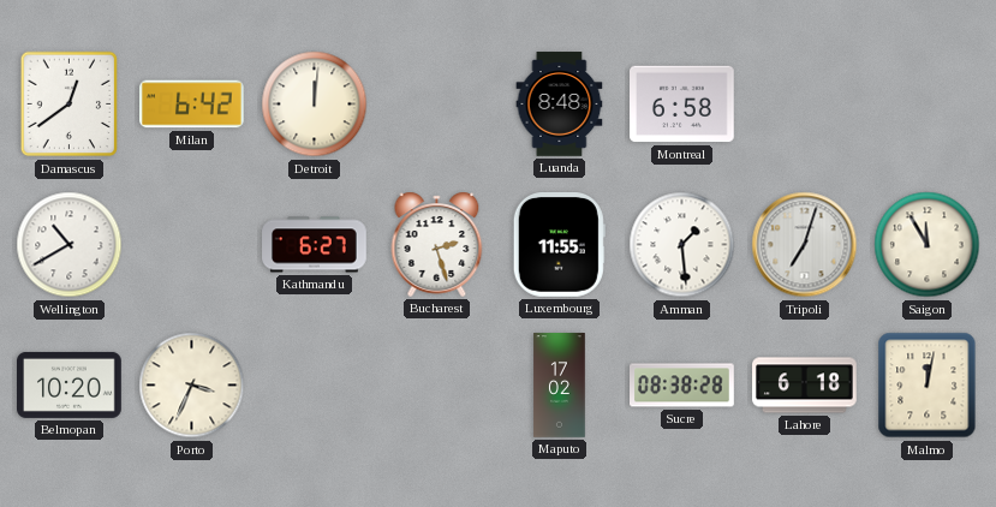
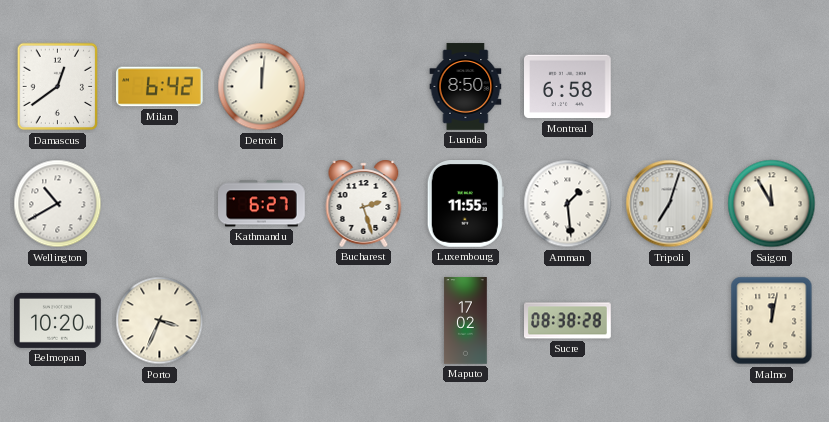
Luanda: 8:48 -> 8:50 (466, 87)
Lahore: 6:18 -> none (805, 386)
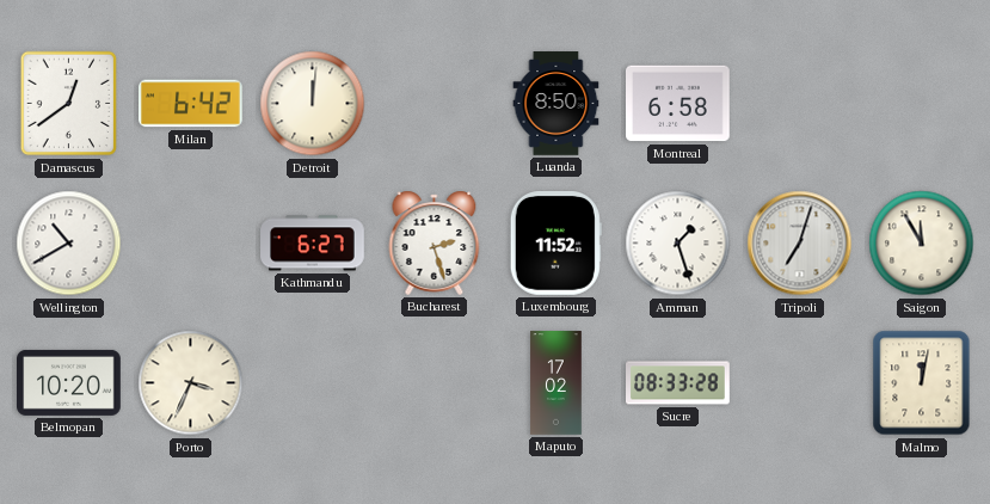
Luxembourg: 11:55 -> 11:52 (555, 244)
Amman: 1:29 -> 1:27 (678, 244)
Sucre: 08:38 -> 08:33 (678, 383)
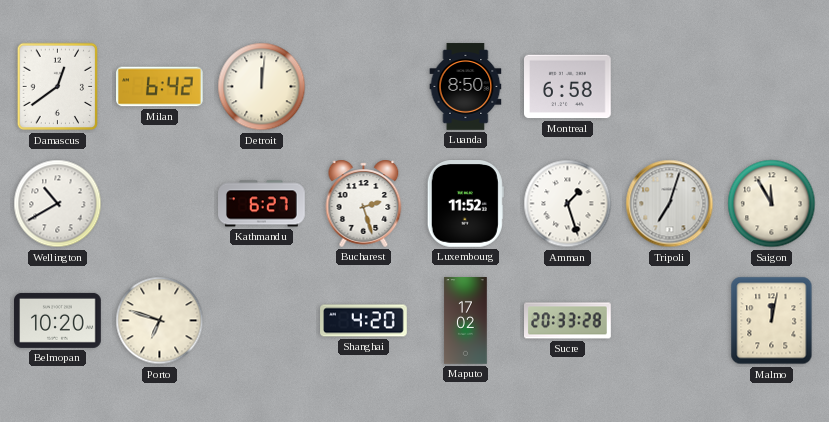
Porto: 3:34 -> 6:48 (160, 321)
Shanghai: none -> 4:20 (364, 321)
Sucre: 08:33 -> 20:33 (568, 321)
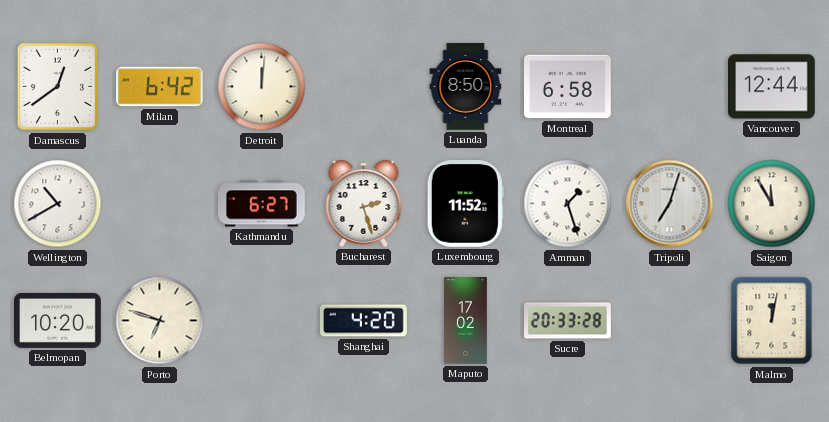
Vancouver: none -> 12:44 (772, 87)
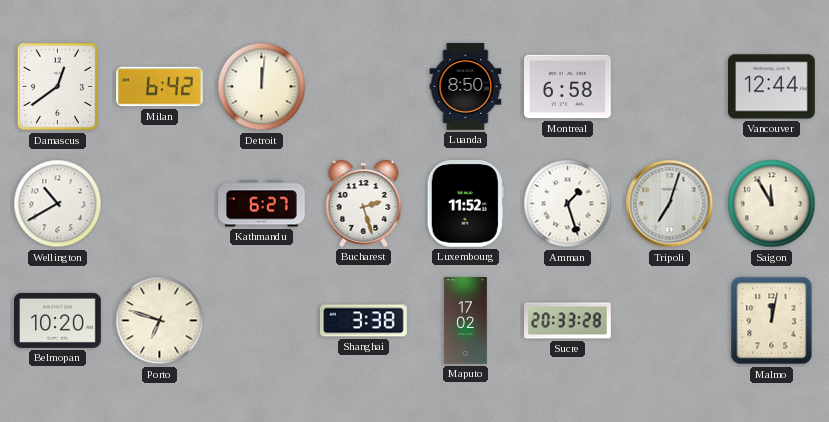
Shanghai: 4:20 -> 3:38 (364, 321)
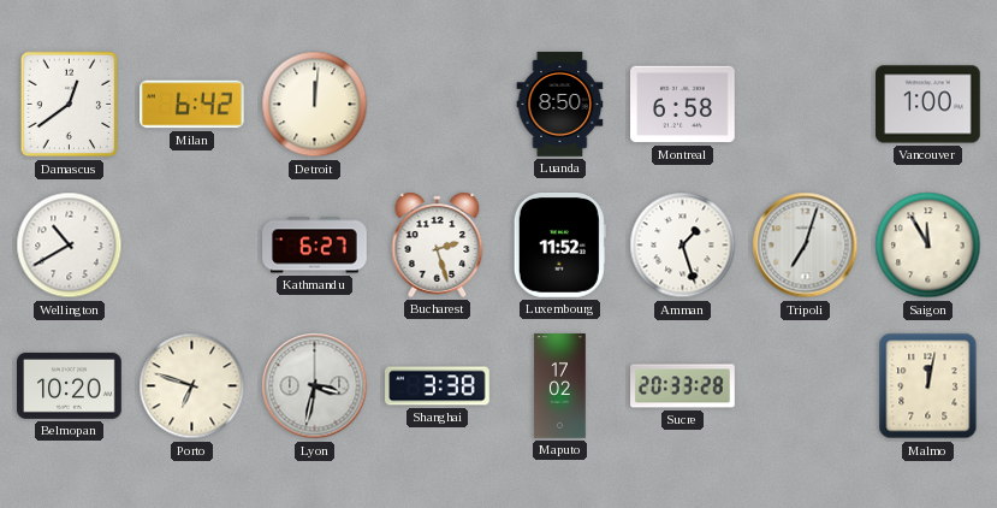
Vancouver: 12:44 -> 1:00 (928, 105)
Lyon: none -> 3:32 (315, 386)
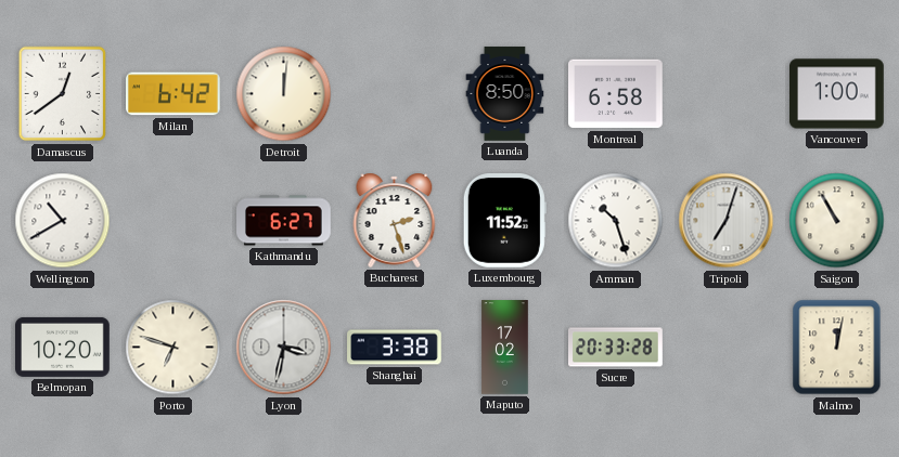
Amman: 1:27 -> 10:27 (616, 221)
Saigon: 11:55 -> 10:55 (837, 221)
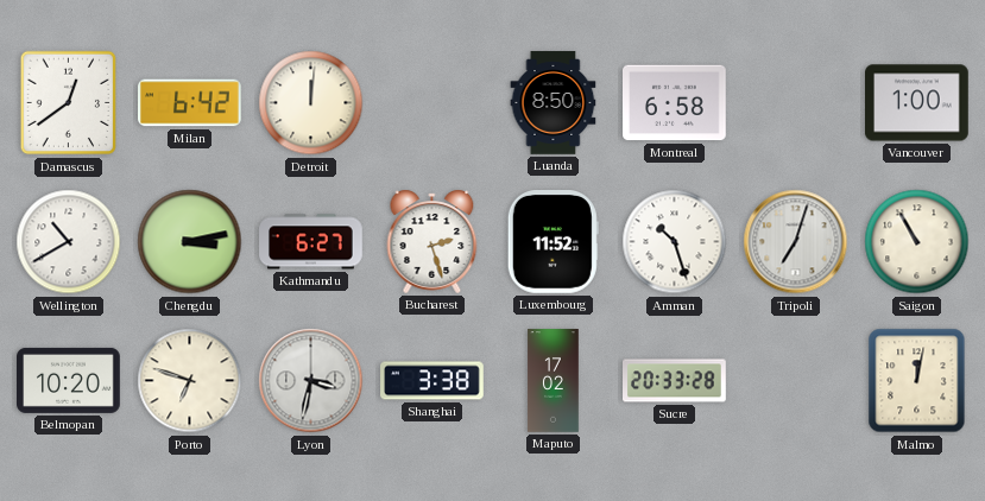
Chengdu: none -> 3:13 (190, 242)
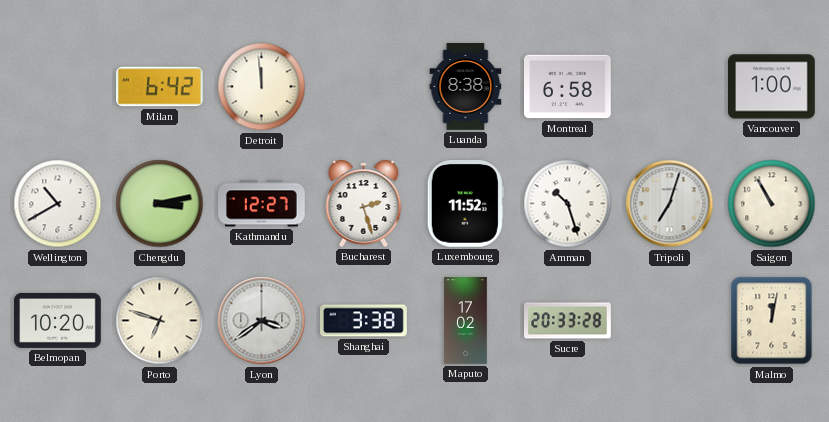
Damascus: 12:39 -> none (69, 103)
Detroit: 12:01 -> 11:59 (262, 87)
Luanda: 8:50 -> 8:38 (466, 87)
Kathmandu: 6:27 -> 12:27 (262, 204)
Lyon: 3:32 -> 3:39 (262, 321)
